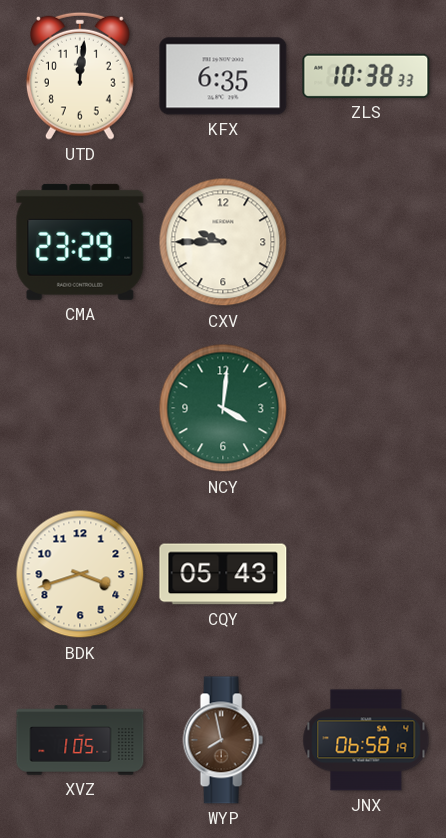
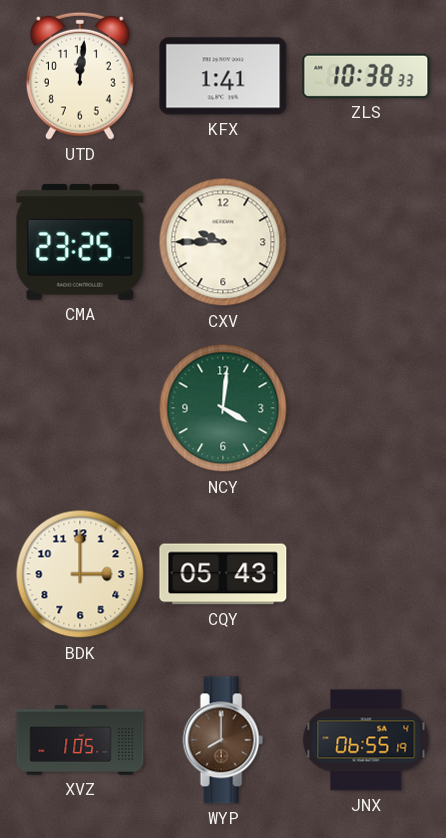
KFX: 6:35 -> 1:41 (223, 76)
CMA: 23:29 -> 23:25 (80, 242)
BDK: 3:42 -> 3:00 (80, 574)
WYP: 7:58 -> 8:00 (223, 740)
JNX: 06:58 -> 06:55 (366, 740)
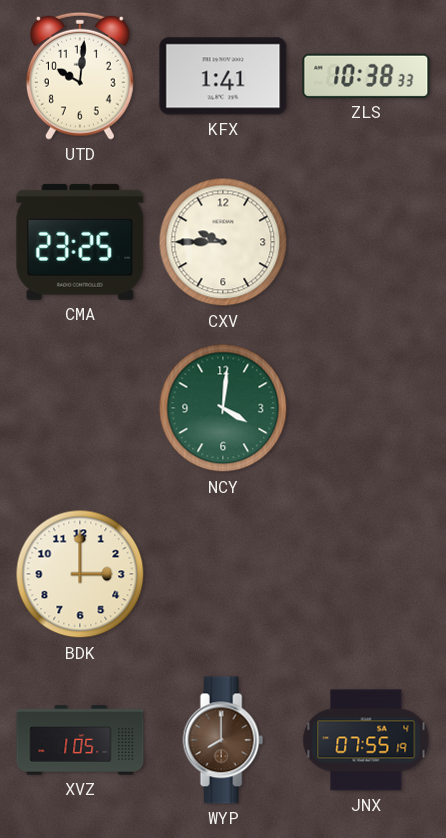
UTD: 12:01 -> 10:01 (80, 76)
CQY: 05:43 -> none (223, 574)
JNX: 06:55 -> 07:55 (366, 740)
